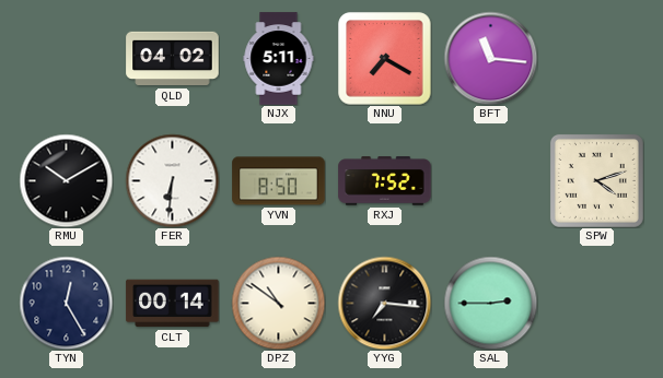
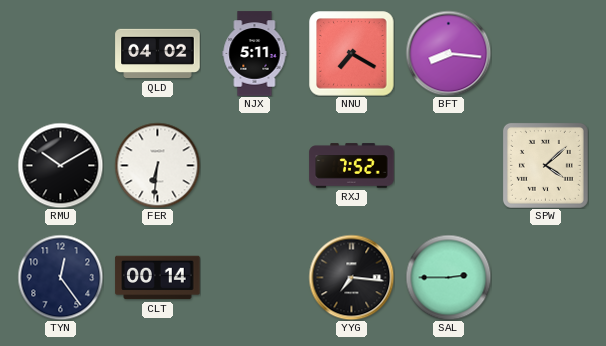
BFT: 11:16 -> 8:16 (448, 53)
YVN: 8:50 -> none (279, 181)
SPW: 4:12 -> 4:08 (545, 165)
TYN: 12:25 -> 12:24 (60, 277)
DPZ: 10:51 -> none (278, 303)
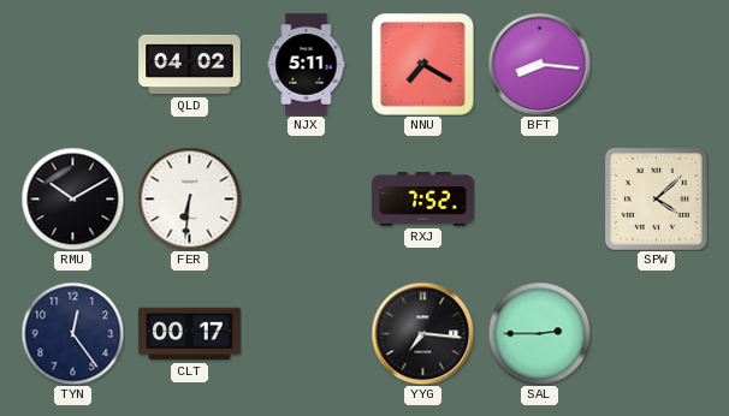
CLT: 00:14 -> 00:17 (190, 334)
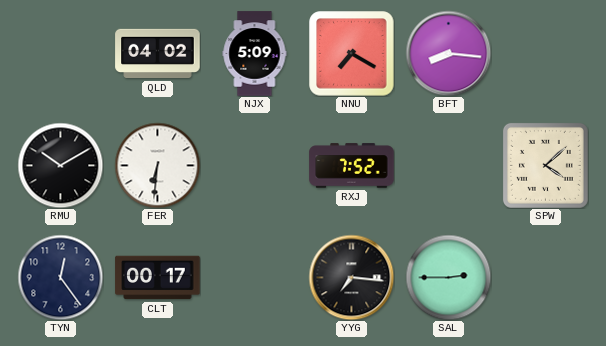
NJX: 5:11 -> 5:09 (255, 54)
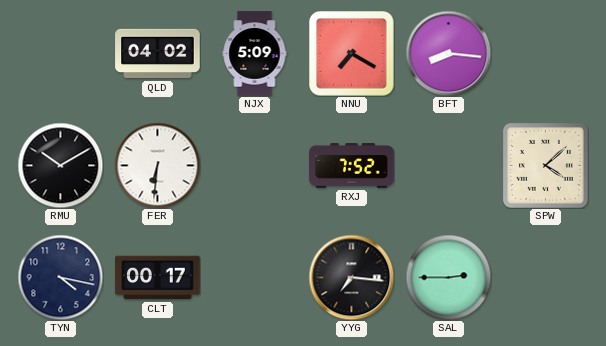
TYN: 12:24 -> 4:17 (60, 277)
